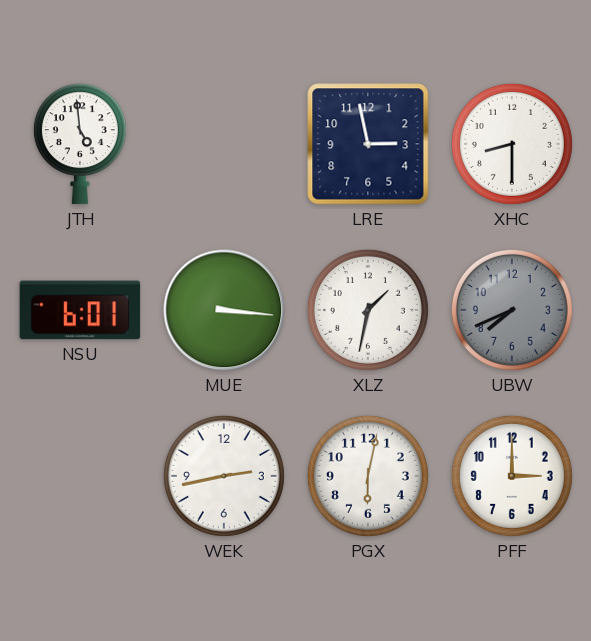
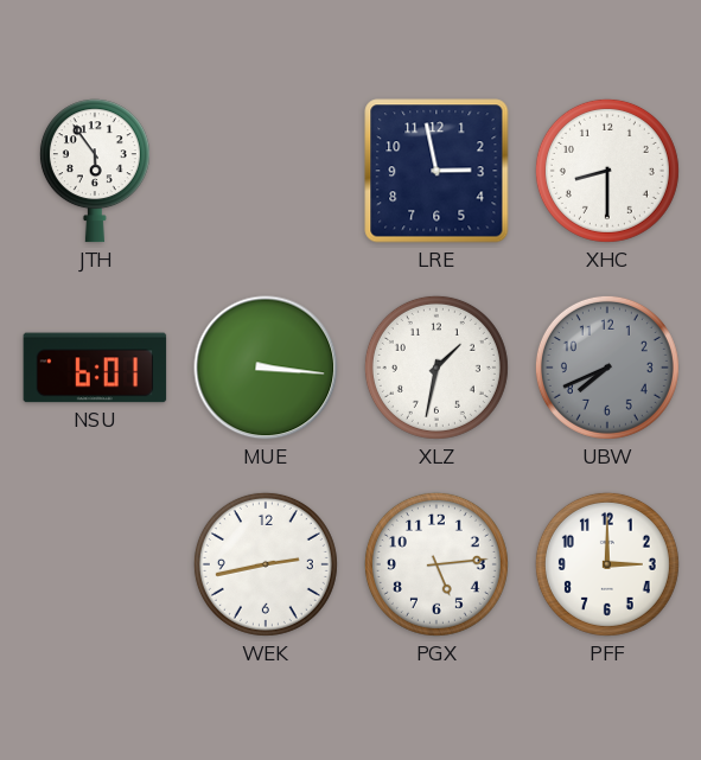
JTH: 4:59 -> 5:54 (95, 171)
PGX: 6:02 -> 5:14 (436, 564)
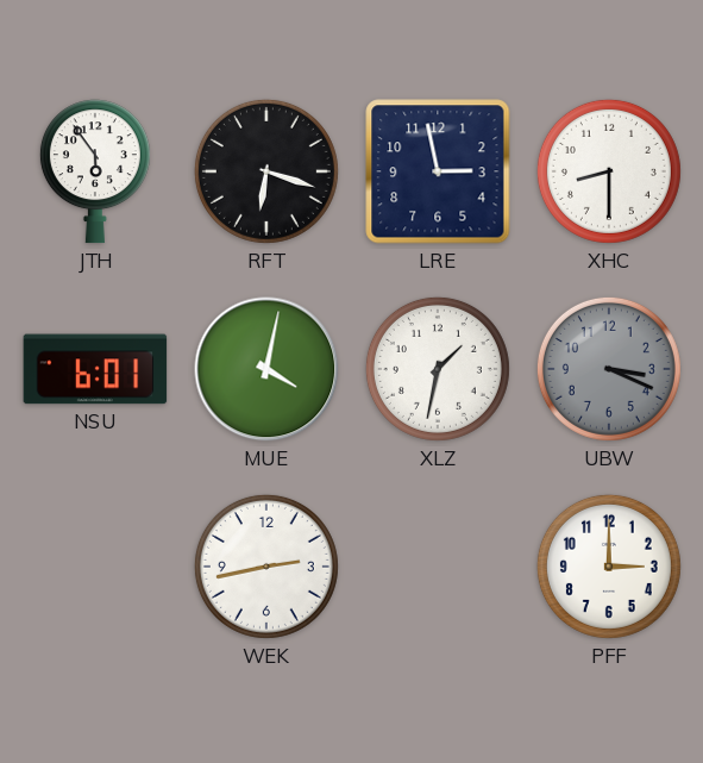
RFT: none -> 6:18 (266, 171)
MUE: 3:16 -> 4:02 (266, 369)
UBW: 7:41 -> 3:19 (609, 369)
PGX: 5:14 -> none (436, 564)
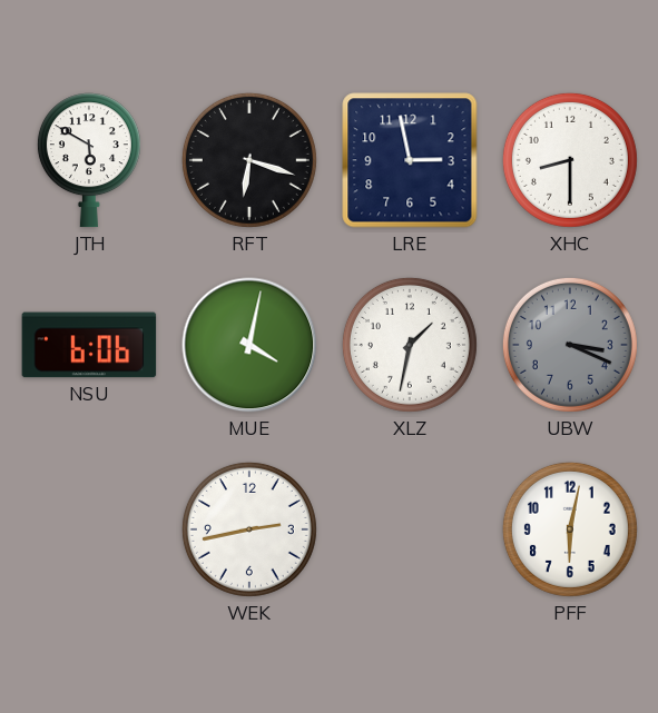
JTH: 5:54 -> 5:50 (89, 160)
NSU: 6:01 -> 6:06 (89, 345)
PFF: 3:00 -> 6:02 (570, 529)
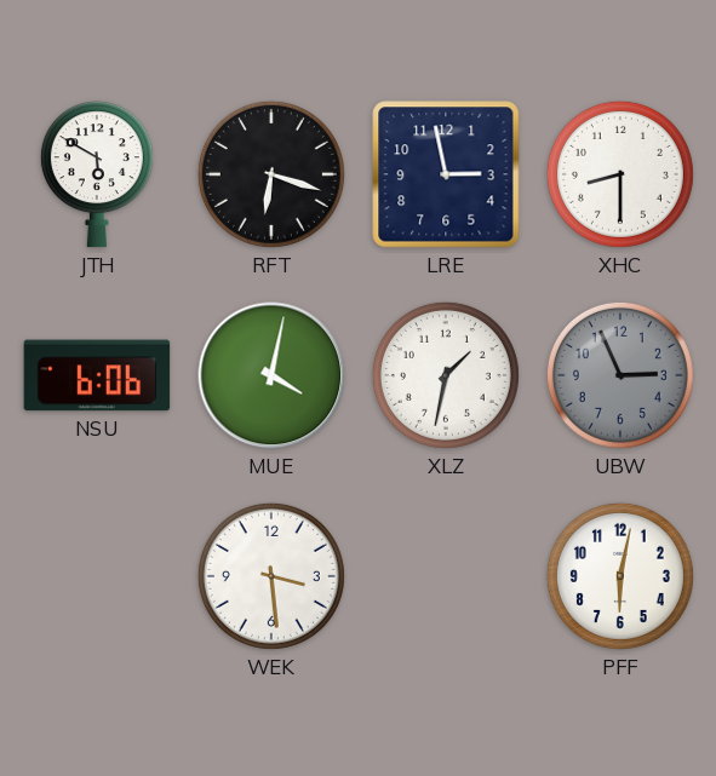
UBW: 3:19 -> 2:56 (620, 375)
WEK: 2:43 -> 3:29 (271, 576)
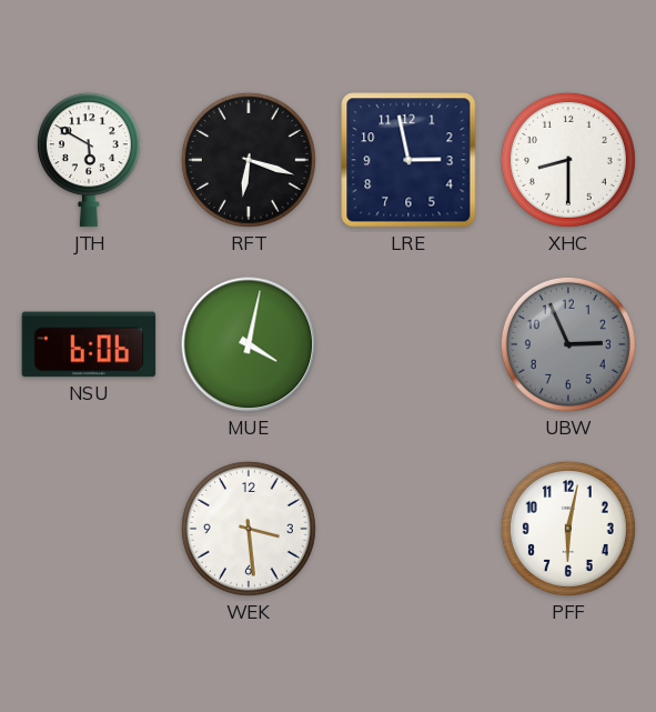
XLZ: 1:32 -> none (446, 375)
